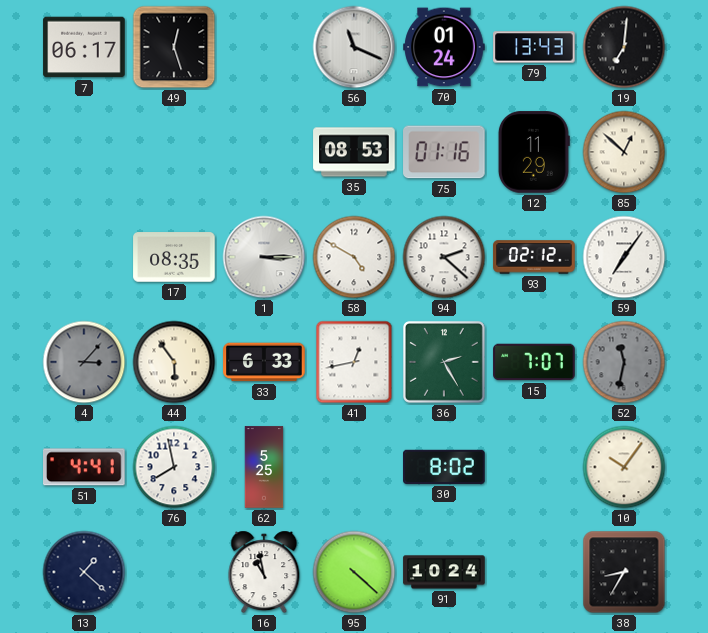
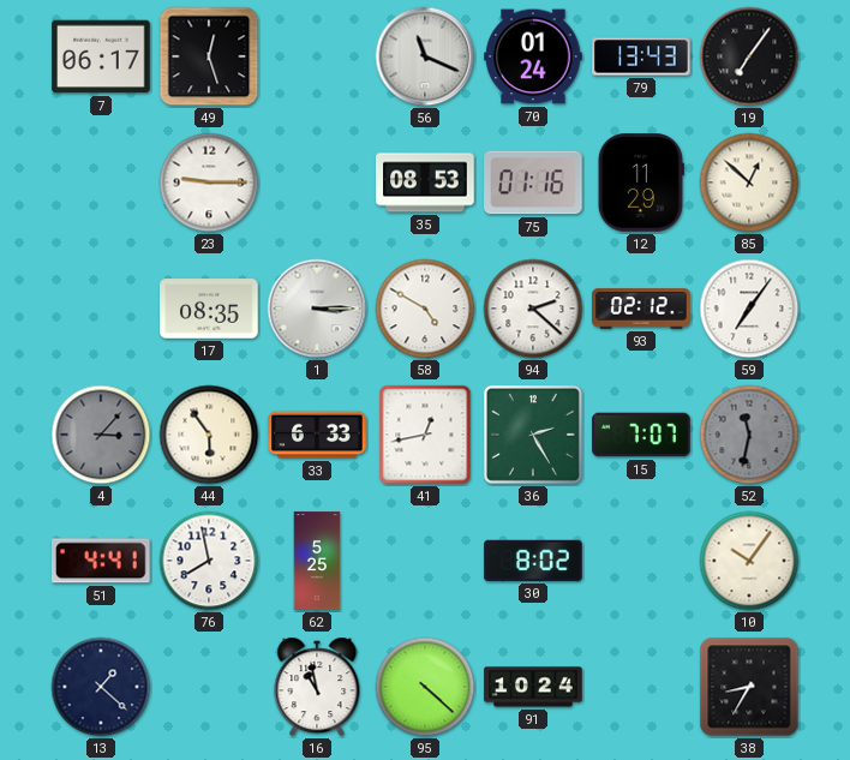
19: 7:01 -> 7:06 (749, 56)
23: none -> 9:15 (209, 182)
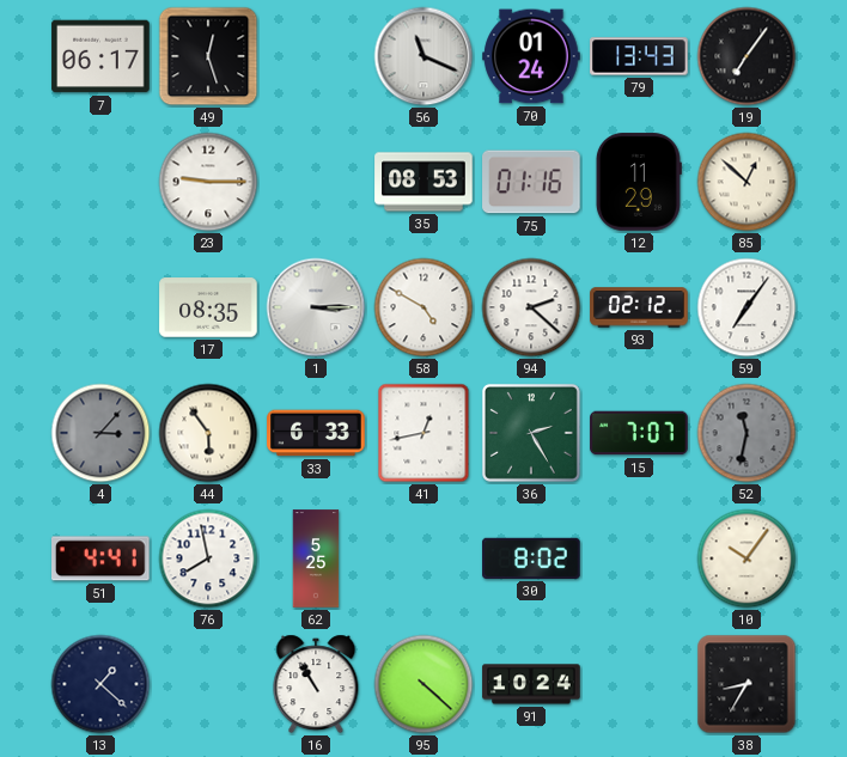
16: 10:58 -> 10:55 (316, 684)
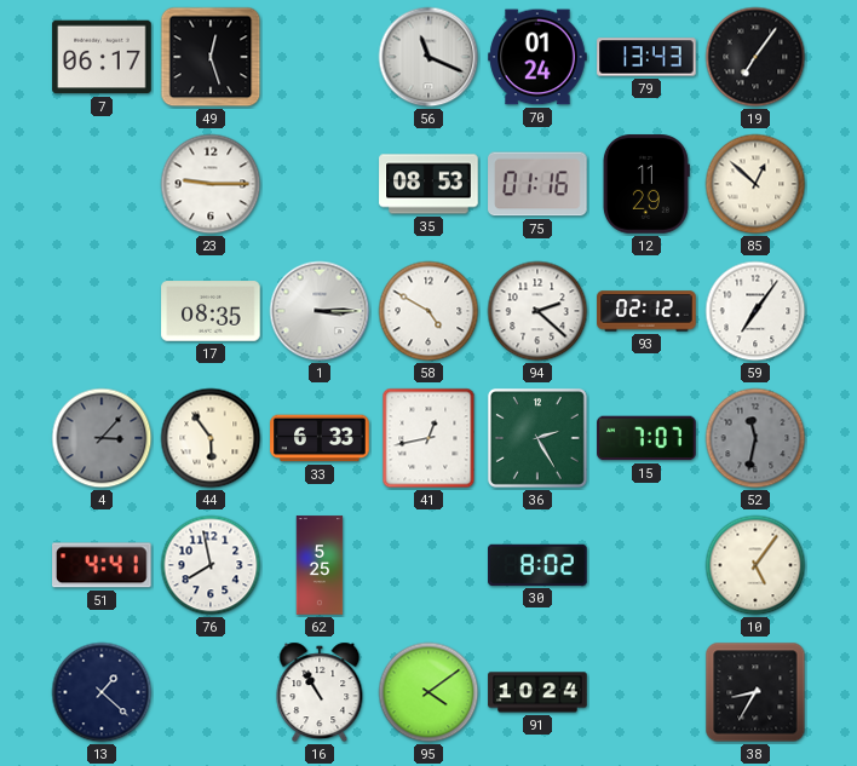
10: 10:06 -> 5:06 (755, 565)
95: 4:22 -> 4:09 (428, 692)
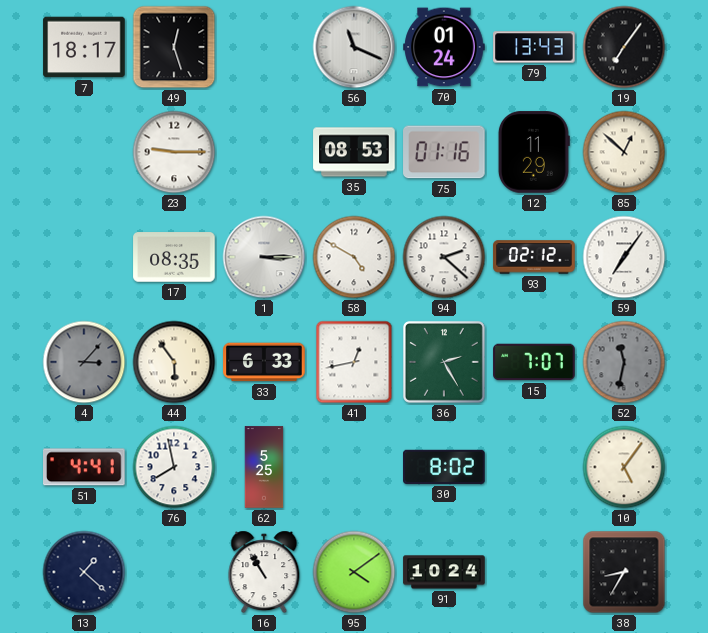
7: 06:17 -> 18:17 (84, 47)
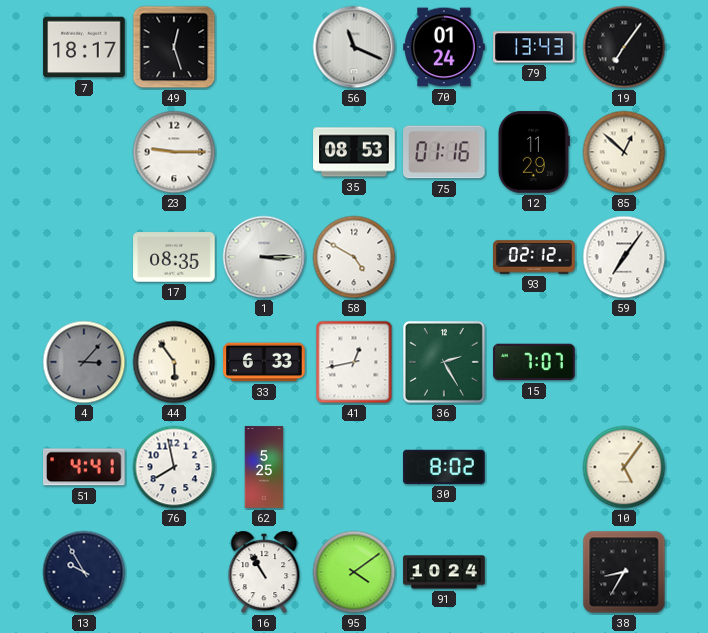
94: 2:22 -> none (444, 257)
52: 11:32 -> none (624, 362)
13: 1:22 -> 9:55 (84, 572)
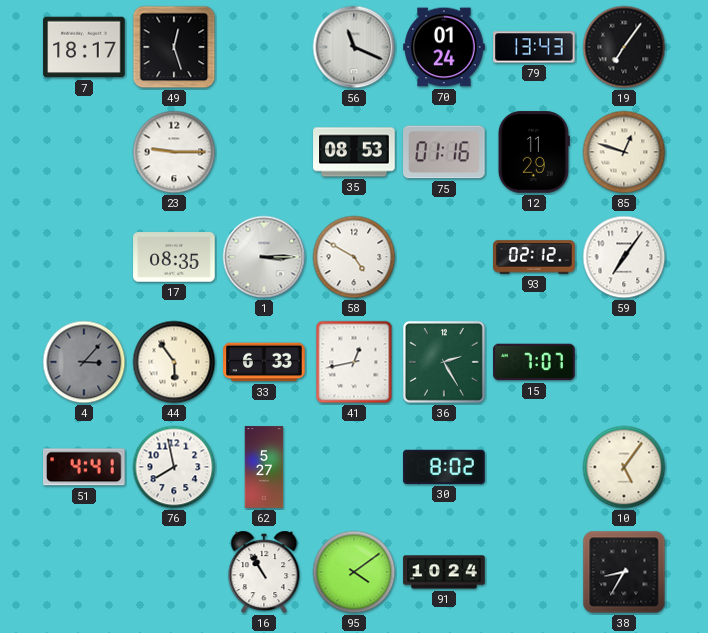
85: 12:52 -> 12:48 (624, 152)
62: 5:25 -> 5:27 (264, 467)
13: 9:55 -> none (84, 572)
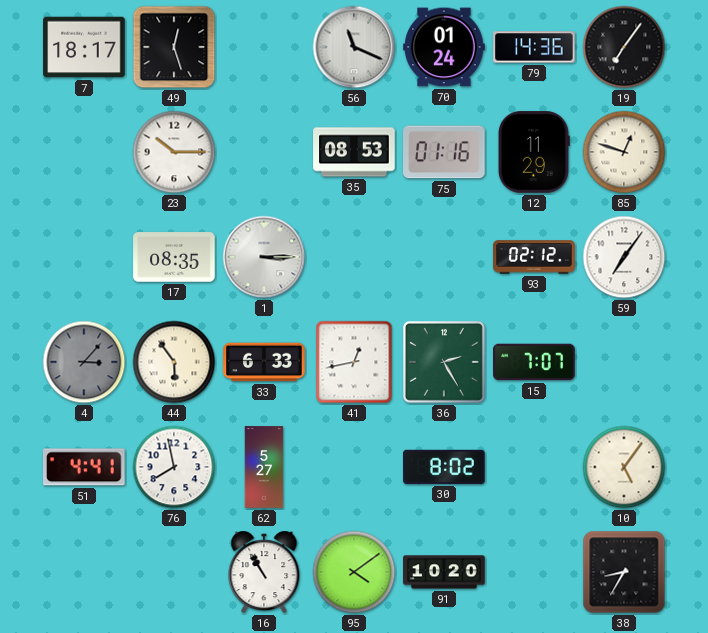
79: 13:43 -> 14:36 (534, 47)
23: 9:15 -> 10:15 (174, 152)
58: 4:50 -> none (354, 257)
91: 10:24 -> 10:20 (444, 572)
